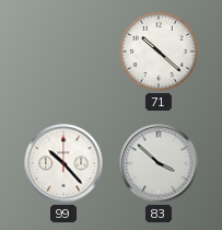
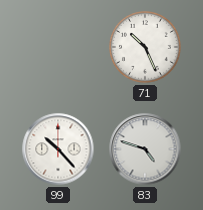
71: 10:22 -> 10:26 (146, 48)
83: 3:52 -> 4:48 (145, 149)
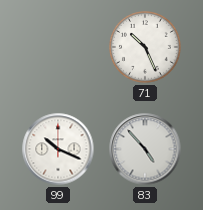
99: 10:23 -> 10:19 (58, 149)
83: 4:48 -> 4:53 (145, 149)
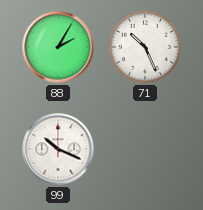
88: none -> 2:05 (58, 47)
83: 4:53 -> none (145, 149)
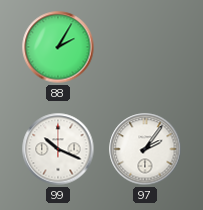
71: 10:26 -> none (146, 48)
97: none -> 2:06 (145, 149)
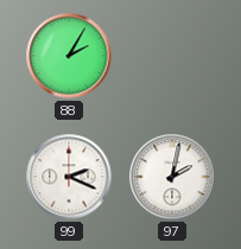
99: 10:19 -> 2:19 (69, 177)
97: 2:06 -> 2:02 (172, 177)
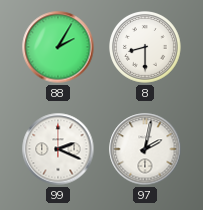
8: none -> 8:30 (146, 48)
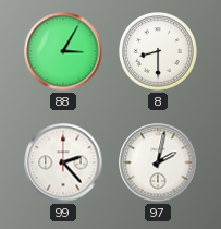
88: 2:05 -> 3:05 (63, 51)
99: 2:19 -> 2:23 (63, 162)
